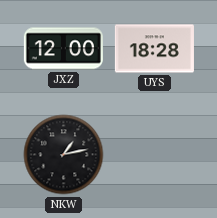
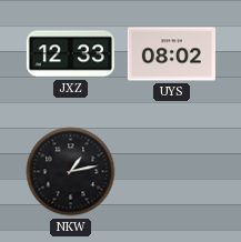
JXZ: 12:00 -> 12:33 (70, 54)
UYS: 18:28 -> 08:02 (171, 54)
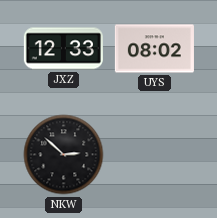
NKW: 1:13 -> 2:52 (64, 155)
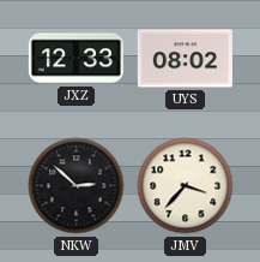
JMV: none -> 3:37 (186, 186)
